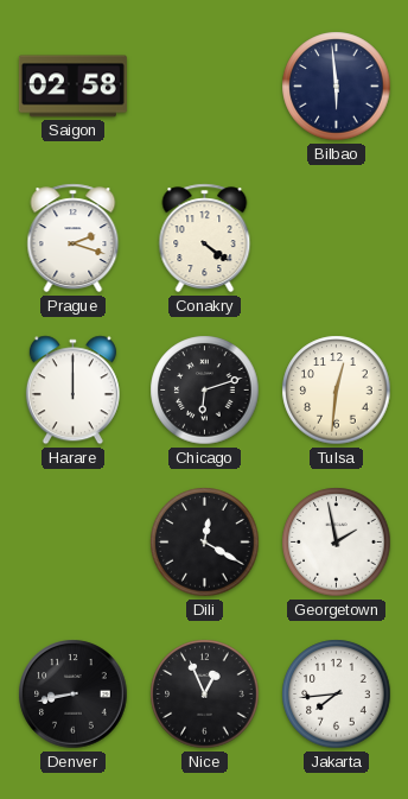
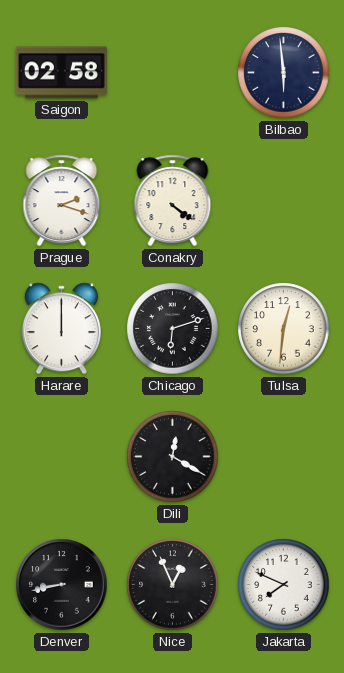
Georgetown: 1:58 -> none (337, 543)
Jakarta: 7:44 -> 7:49 (284, 585)
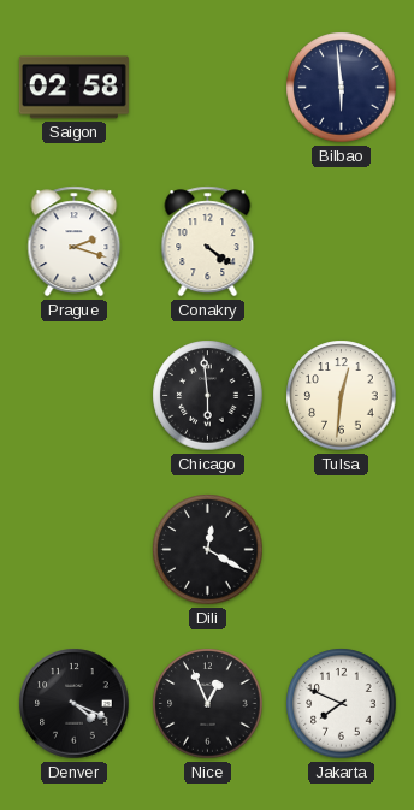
Harare: 12:00 -> none (61, 329)
Chicago: 6:12 -> 5:59 (208, 396)
Denver: 8:43 -> 4:19 (75, 704)
